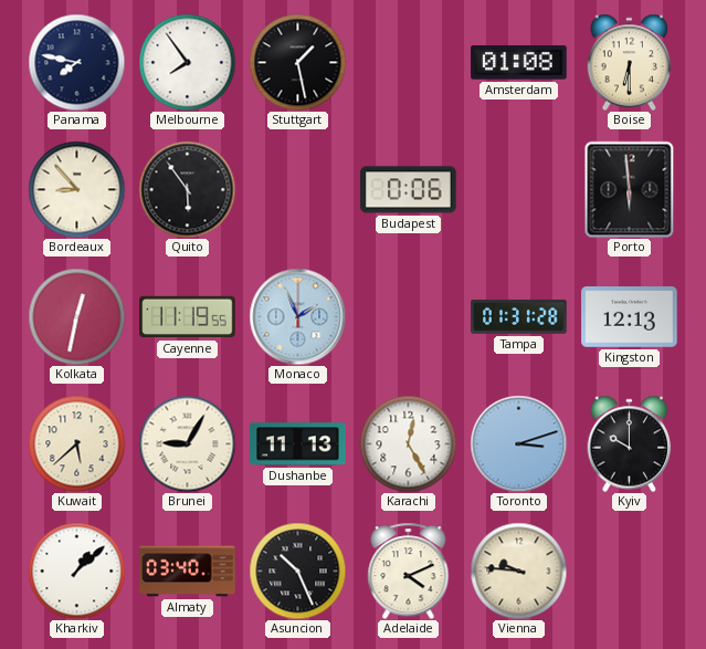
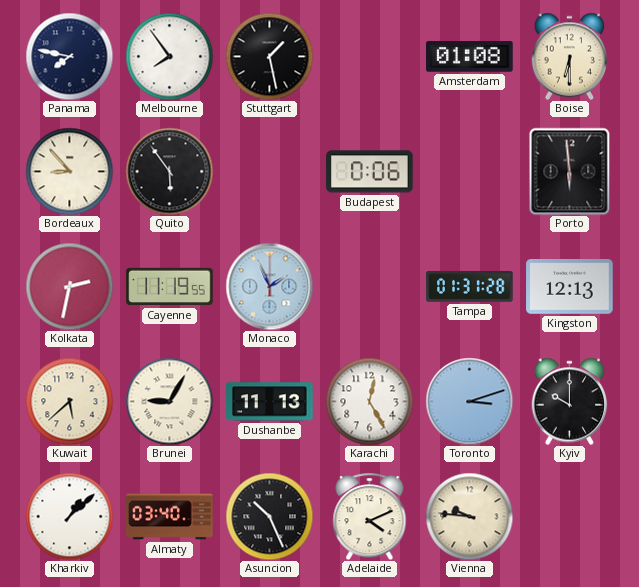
Kolkata: 12:32 -> 2:32 (69, 286)
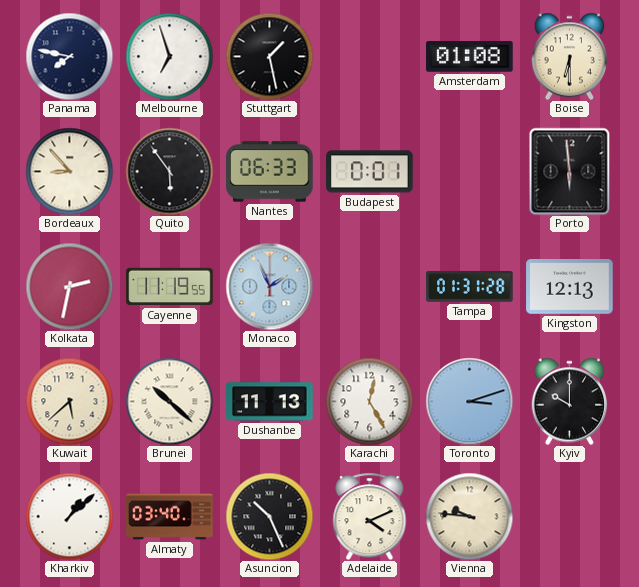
Melbourne: 7:54 -> 6:57 (169, 56)
Nantes: none -> 06:33 (270, 172)
Budapest: 0:06 -> 0:01 (370, 172)
Brunei: 9:05 -> 10:22 (169, 401)
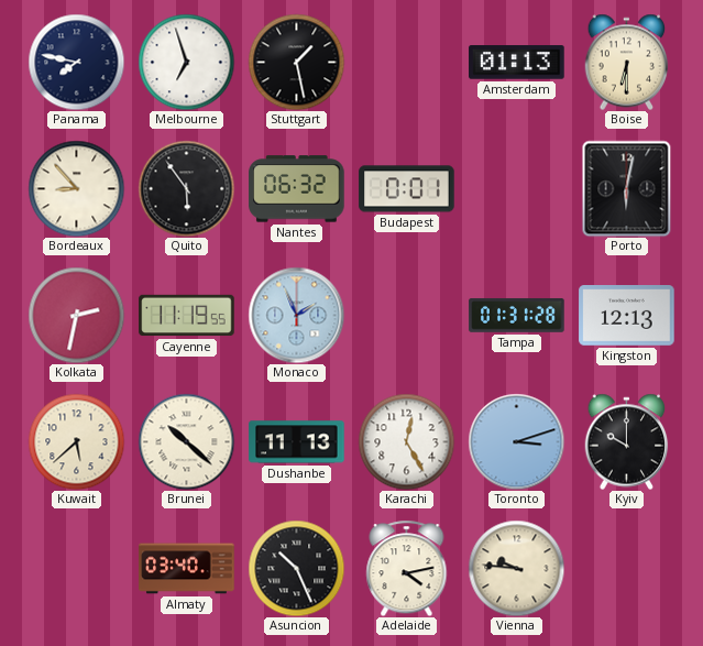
Amsterdam: 01:08 -> 01:13 (517, 63)
Nantes: 06:33 -> 06:32 (297, 189)
Porto: 5:59 -> 6:02 (627, 188)
Kharkiv: 1:08 -> none (69, 516)
Adelaide: 4:11 -> 4:13 (407, 568)
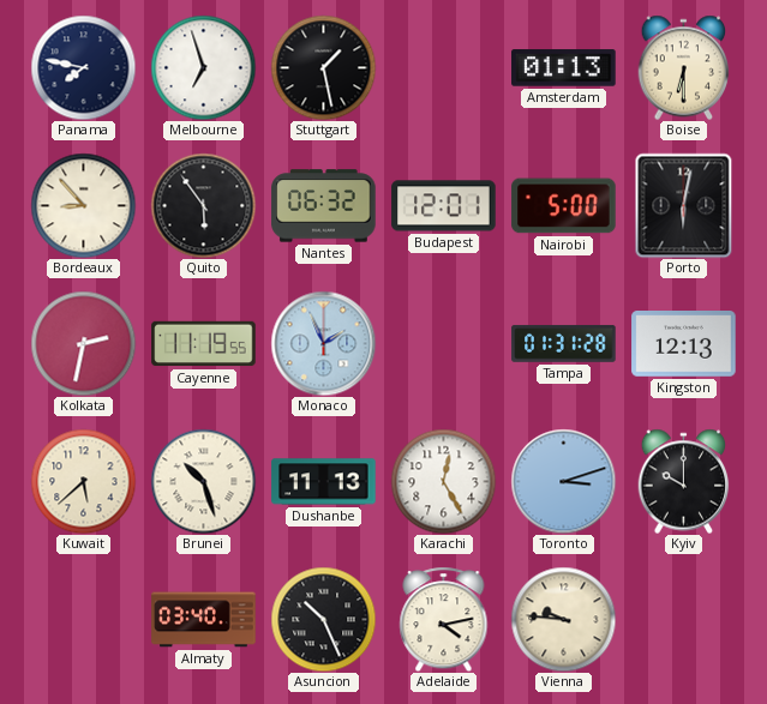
Budapest: 0:01 -> 12:01 (444, 206)
Nairobi: none -> 5:00 (564, 206)
Brunei: 10:22 -> 10:27 (203, 481)
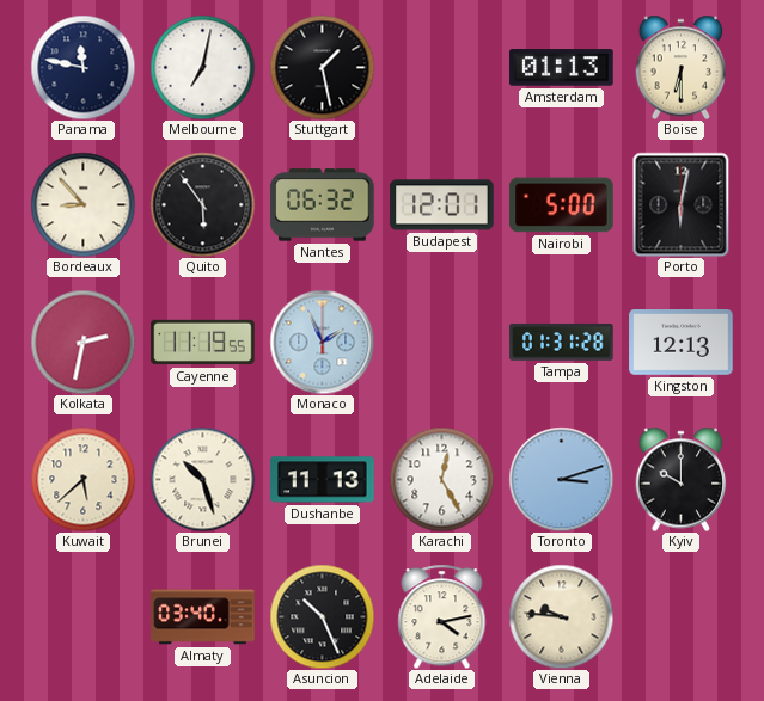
Panama: 7:47 -> 11:47 (82, 67)
Melbourne: 6:57 -> 7:02 (202, 67)
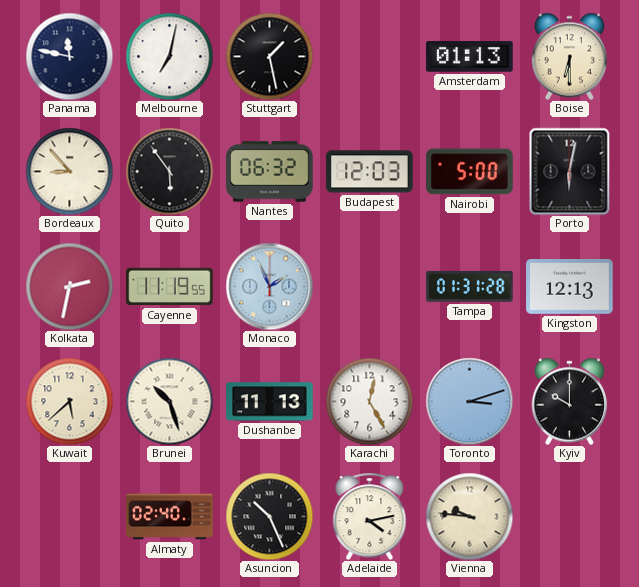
Budapest: 12:01 -> 12:03 (370, 172)
Almaty: 03:40 -> 02:40 (170, 517)
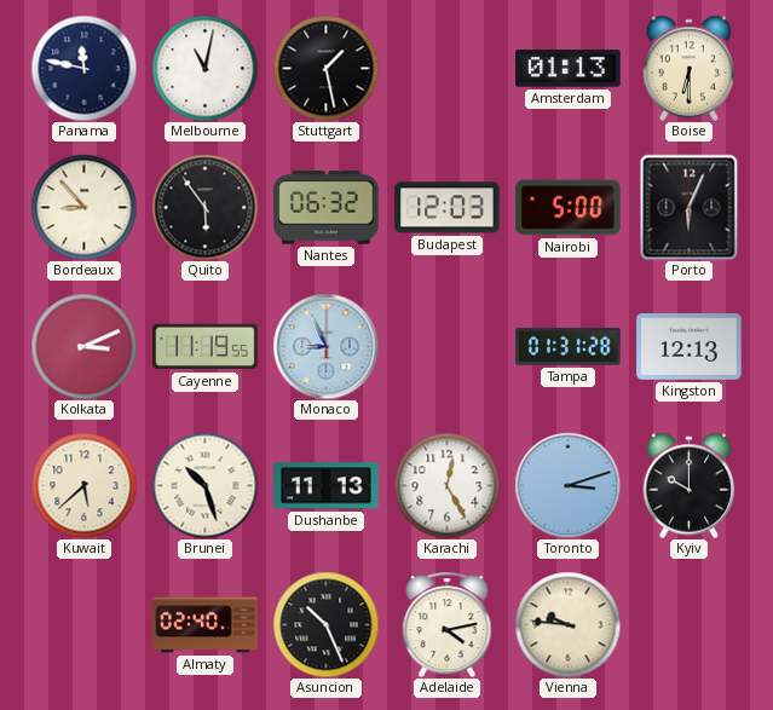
Melbourne: 7:02 -> 11:02 (204, 68)
Porto: 6:02 -> 6:04 (690, 207)
Kolkata: 2:32 -> 3:11 (83, 346)
Monaco: 1:56 -> 8:56 (325, 346)
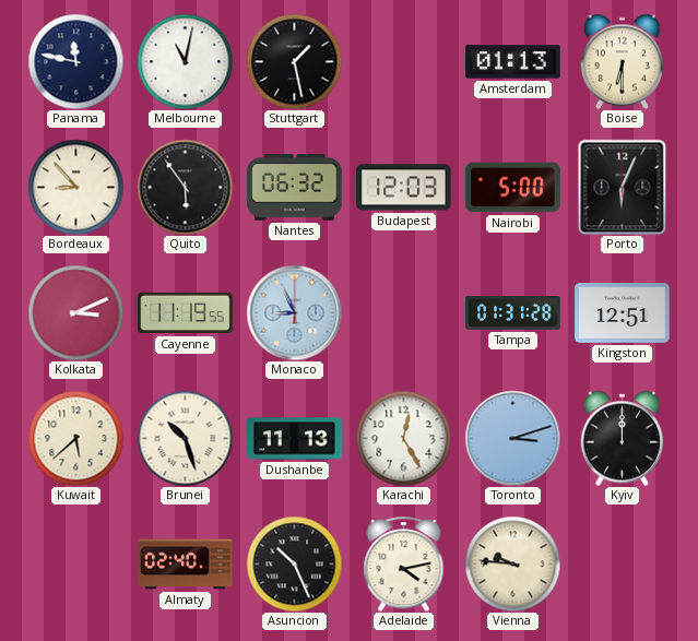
Kingston: 12:13 -> 12:51 (623, 313)
Kyiv: 10:00 -> 12:00 (623, 438)
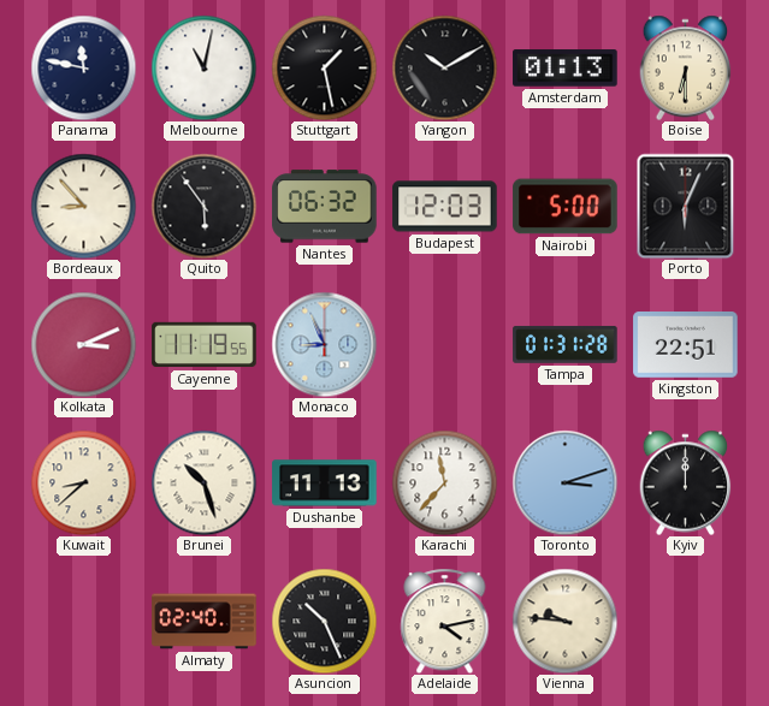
Yangon: none -> 10:10 (444, 67)
Kingston: 12:51 -> 22:51 (686, 345)
Kuwait: 5:38 -> 8:38 (83, 482)
Karachi: 12:25 -> 11:37 (444, 482)
